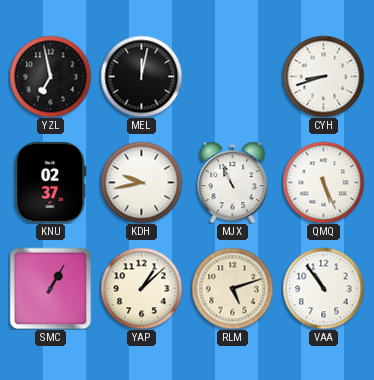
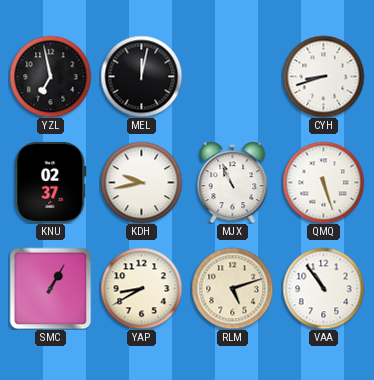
QMQ: 5:26 -> 5:27 (323, 182)
YAP: 1:08 -> 8:40 (141, 288)
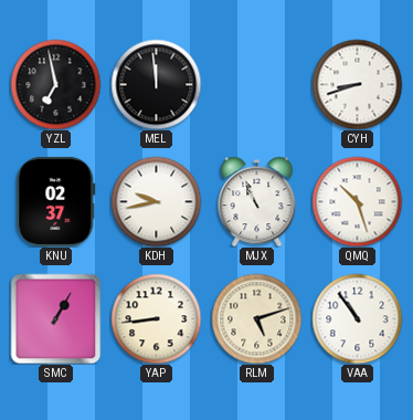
MEL: 12:02 -> 11:59 (156, 84)
QMQ: 5:27 -> 10:27 (357, 201)
YAP: 8:40 -> 8:44 (156, 318)
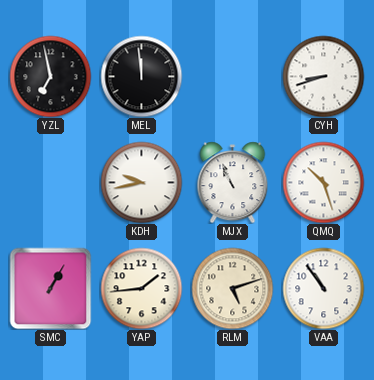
KNU: 02:37 -> none (56, 201)
YAP: 8:44 -> 1:44 (141, 288)
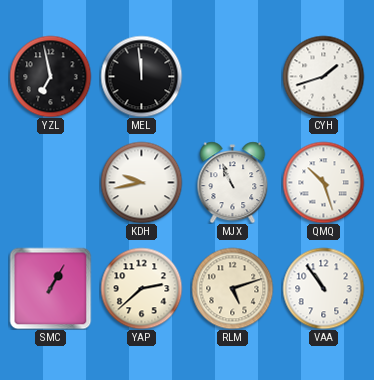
CYH: 8:42 -> 1:42 (323, 76)
YAP: 1:44 -> 2:38 (141, 288)
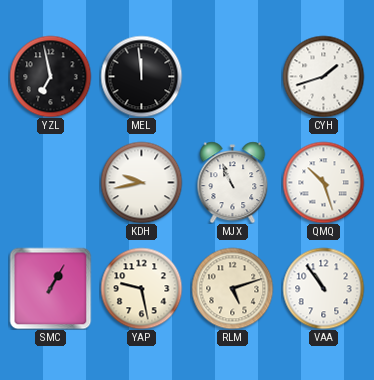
YAP: 2:38 -> 9:28 (141, 288)
